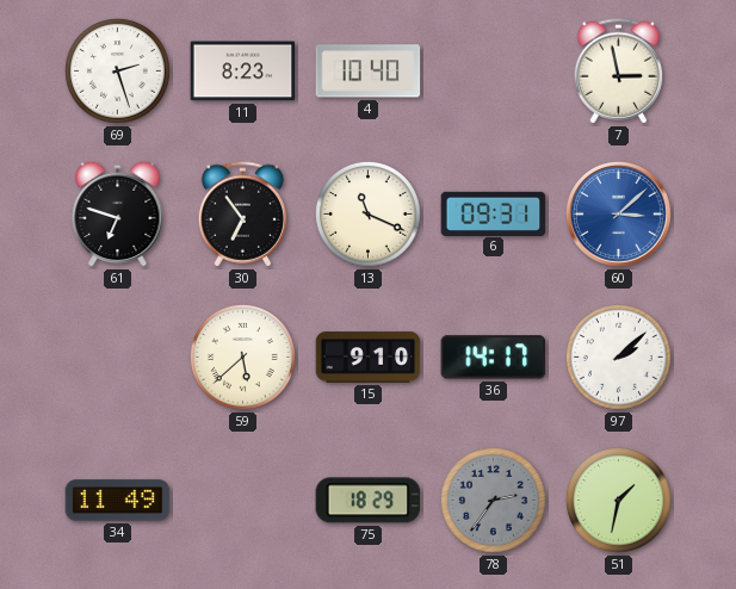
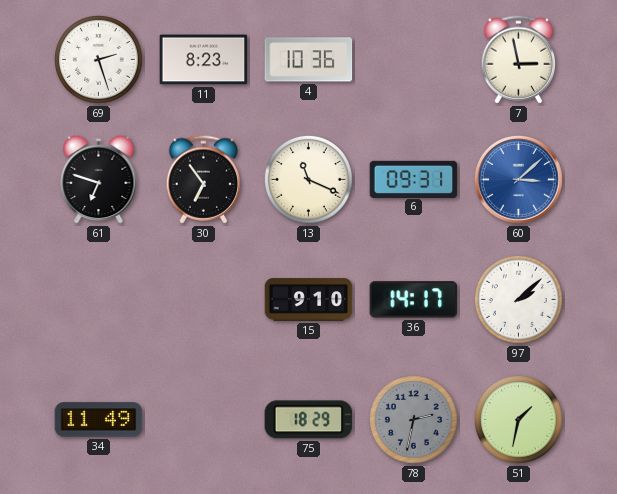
4: 10:40 -> 10:36 (309, 60)
59: 5:38 -> none (242, 356)
78: 2:36 -> 2:32 (413, 419)
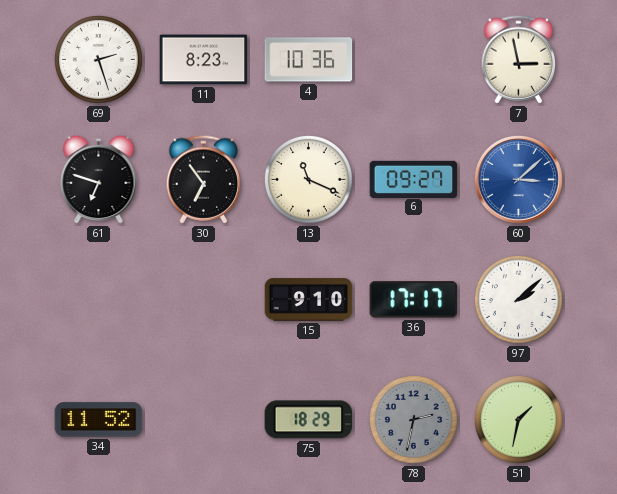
6: 09:31 -> 09:27 (414, 179)
36: 14:17 -> 17:17 (414, 300)
34: 11:49 -> 11:52 (99, 420)
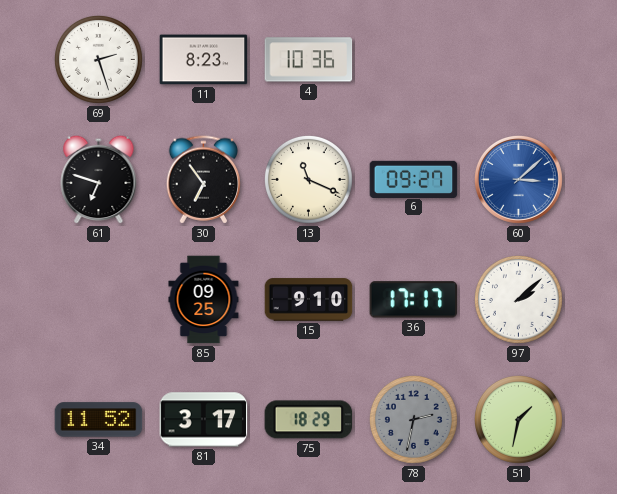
7: 2:58 -> none (519, 60)
85: none -> 09:25 (204, 300)
81: none -> 3:17 (204, 420)
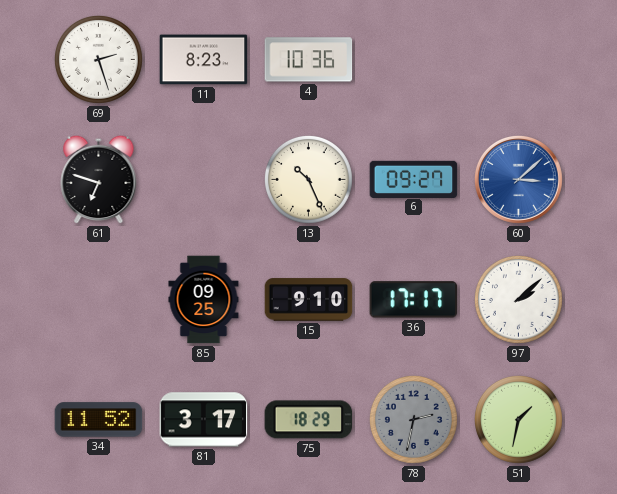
30: 6:54 -> none (204, 180)
13: 11:19 -> 10:26 (308, 179)
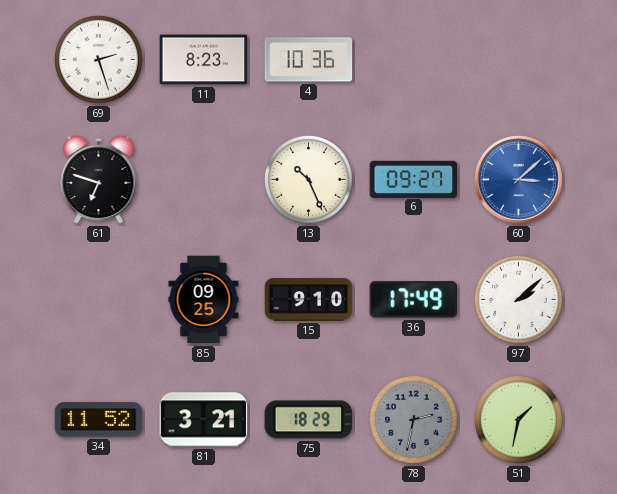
36: 17:17 -> 17:49 (414, 300)
81: 3:17 -> 3:21 (204, 420)
